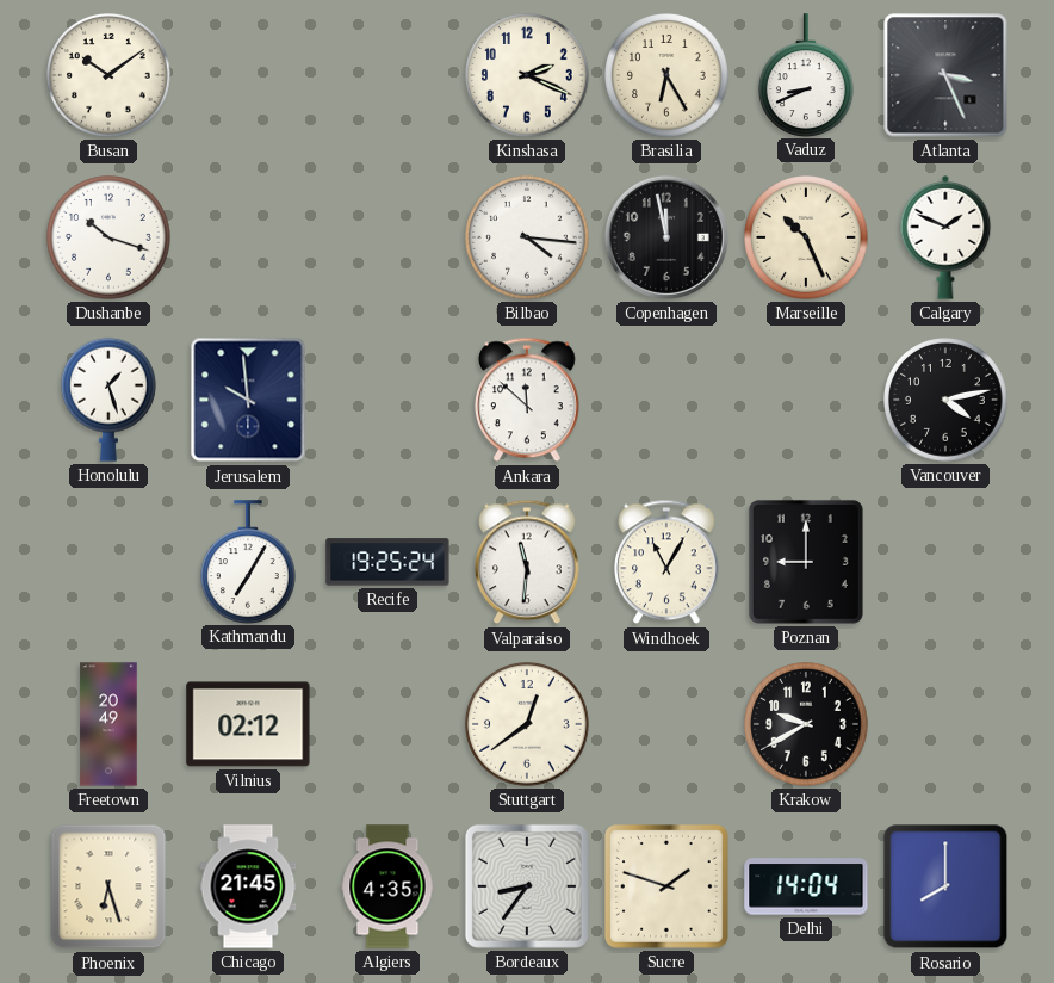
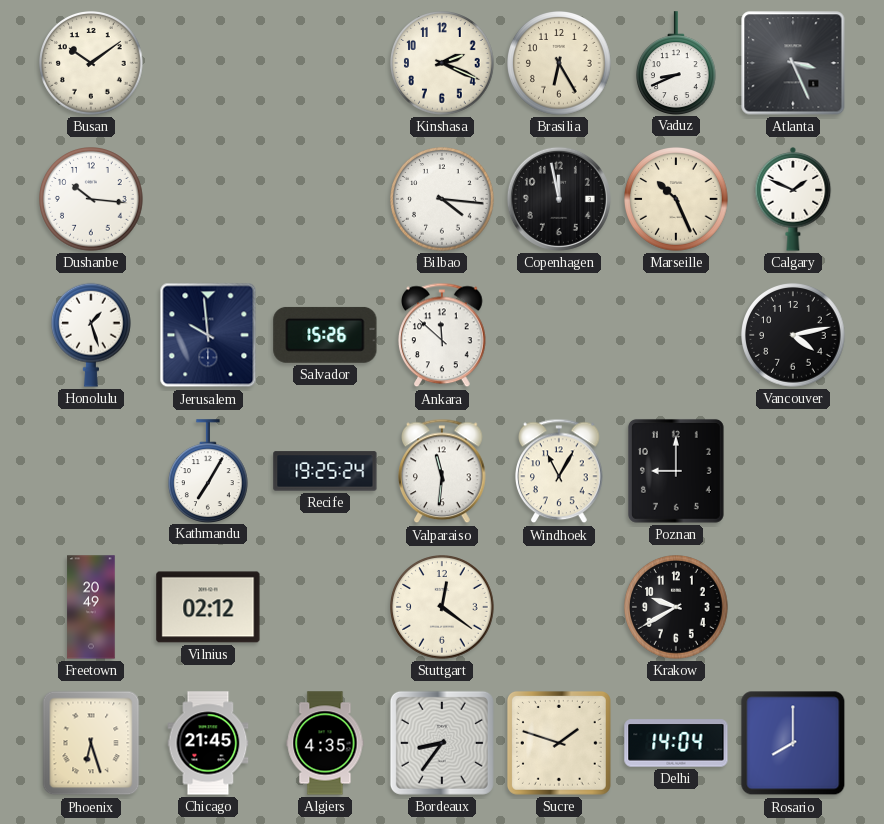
Dushanbe: 10:18 -> 10:16 (92, 200)
Salvador: none -> 15:26 (325, 335)
Stuttgart: 12:39 -> 12:21 (443, 608)
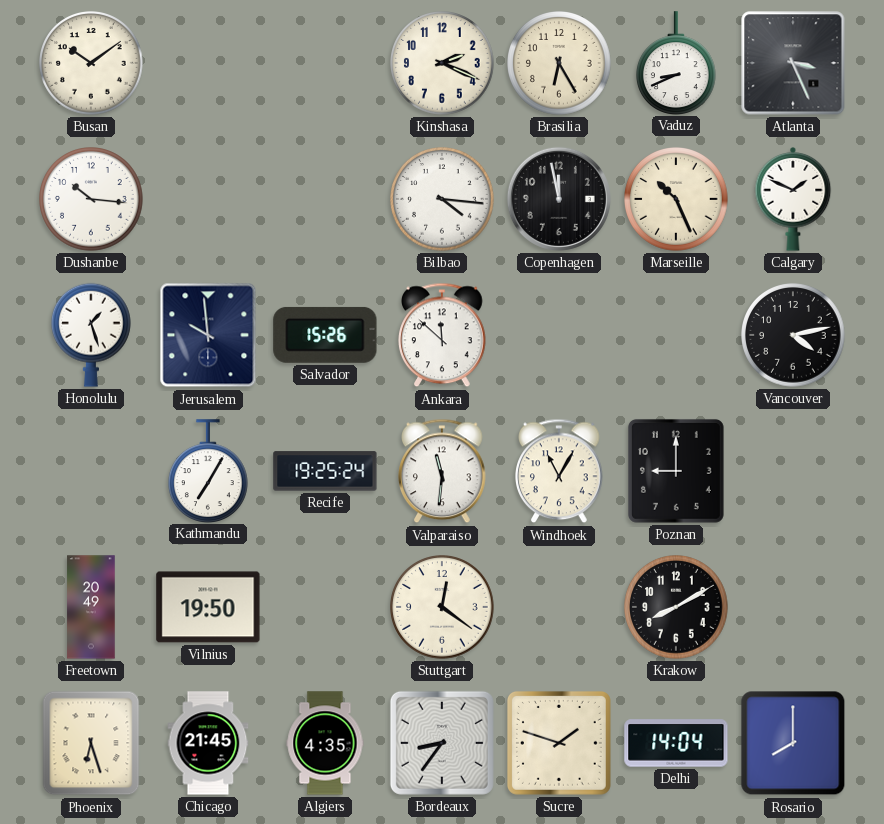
Vilnius: 02:12 -> 19:50 (208, 607)
Krakow: 9:40 -> 8:10 (677, 608)
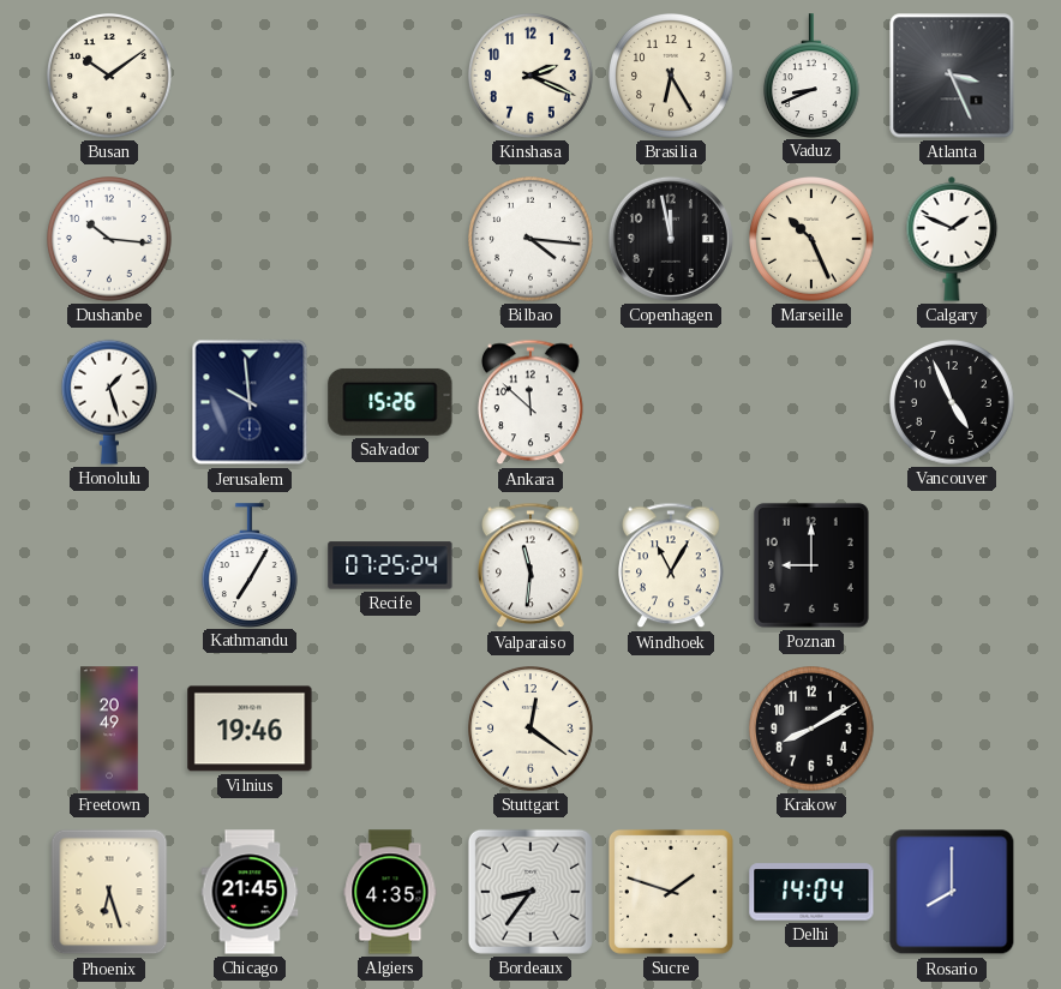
Vancouver: 4:13 -> 4:56 (953, 403)
Recife: 19:25 -> 07:25 (390, 565)
Vilnius: 19:50 -> 19:46 (250, 729)
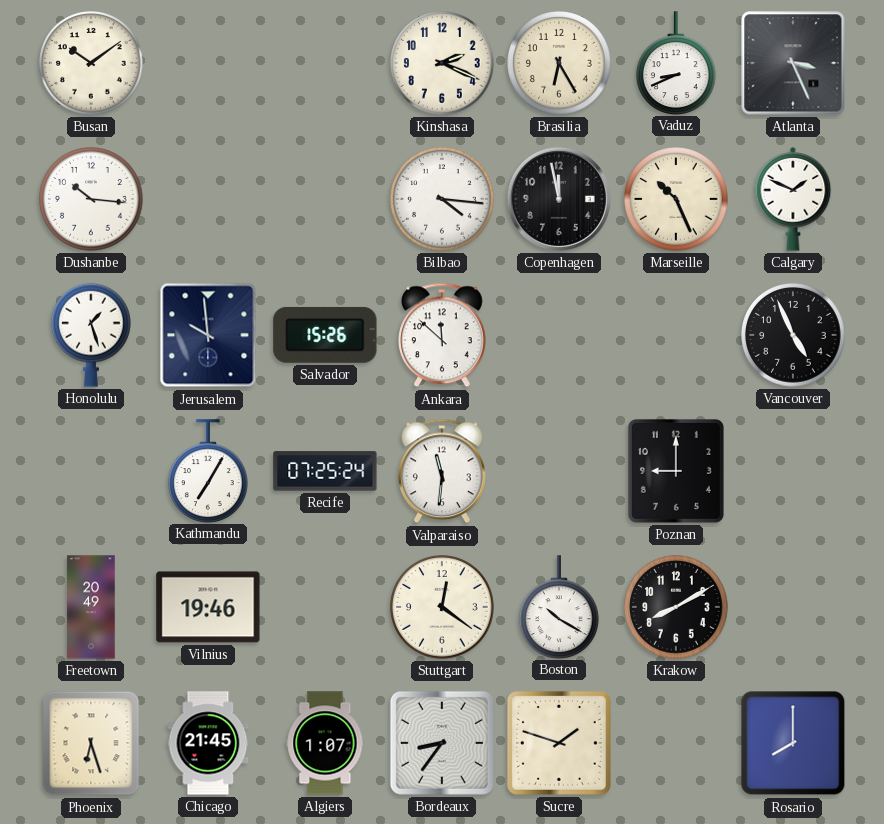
Windhoek: 11:05 -> none (672, 565)
Boston: none -> 10:20 (560, 607)
Algiers: 4:35 -> 1:07 (325, 743)
Delhi: 14:04 -> none (811, 892)
